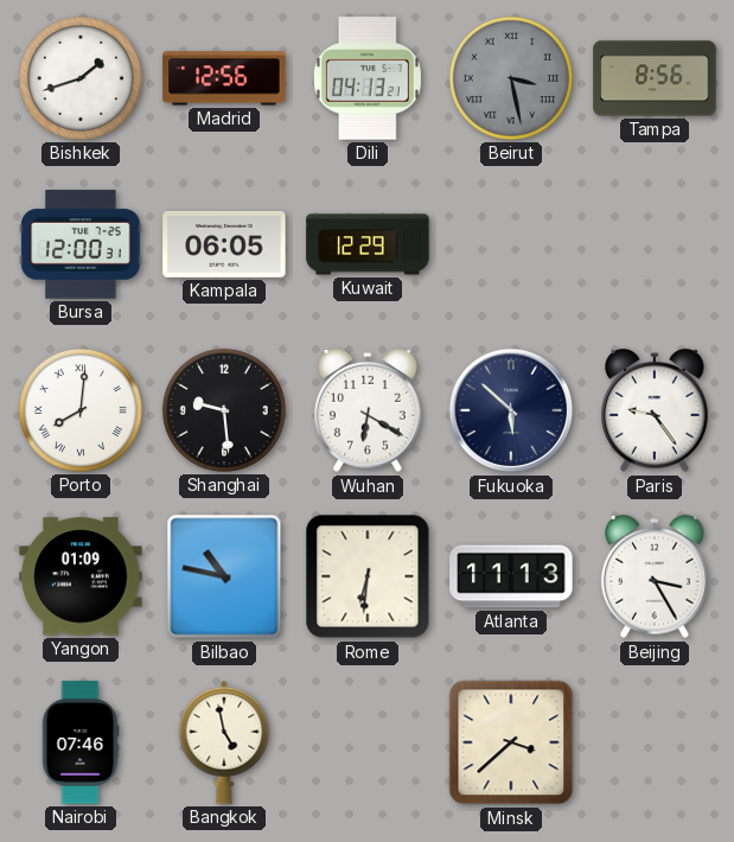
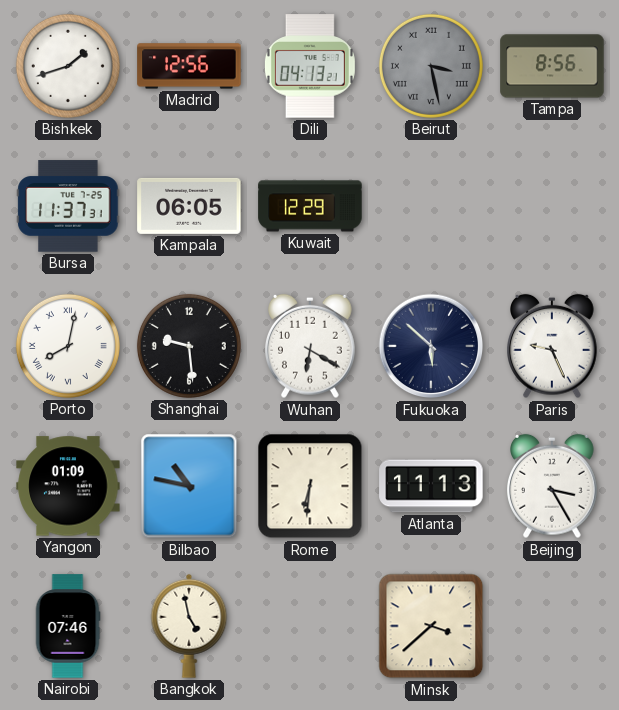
Bursa: 12:00 -> 11:37 (68, 206)
Porto: 8:01 -> 8:02 (68, 346)
Paris: 9:24 -> 9:26 (553, 346)
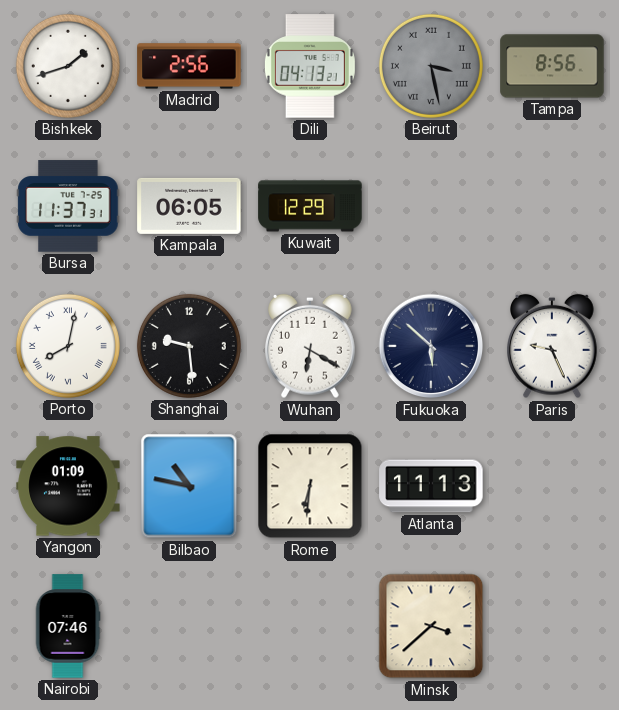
Madrid: 12:56 -> 2:56 (189, 66)
Beijing: 3:25 -> none (553, 486)
Bangkok: 4:58 -> none (189, 626)
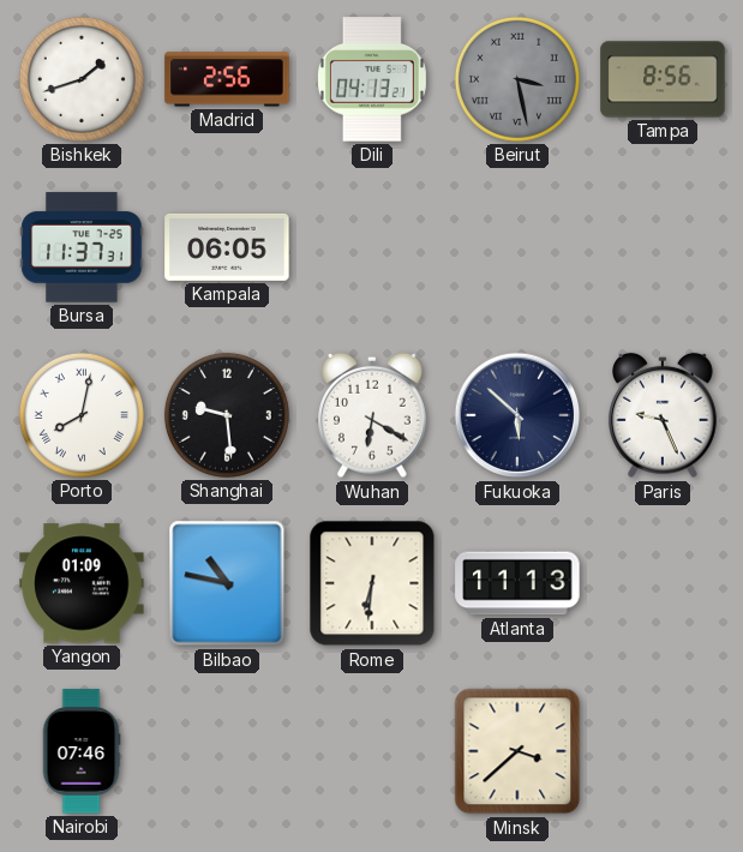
Kuwait: 12:29 -> none (310, 206)
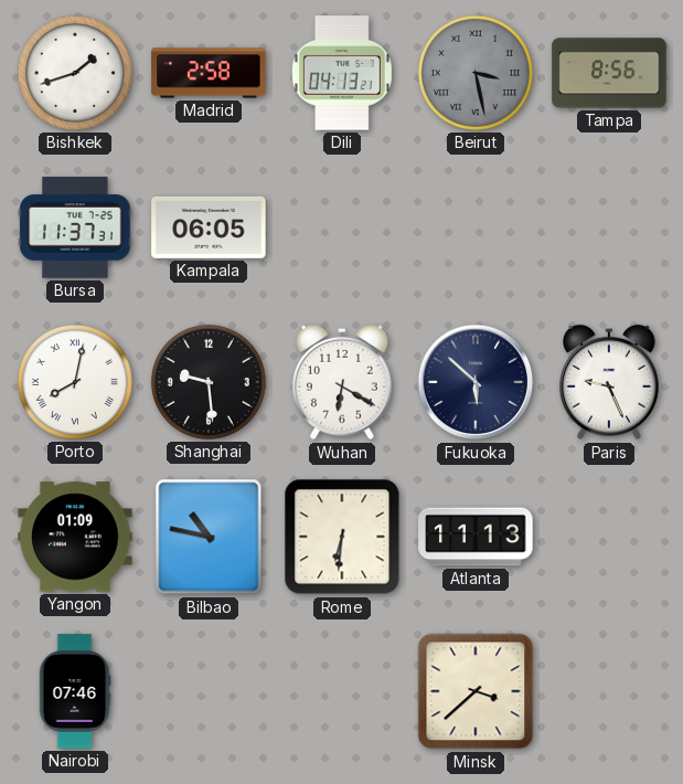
Madrid: 2:56 -> 2:58 (209, 73)
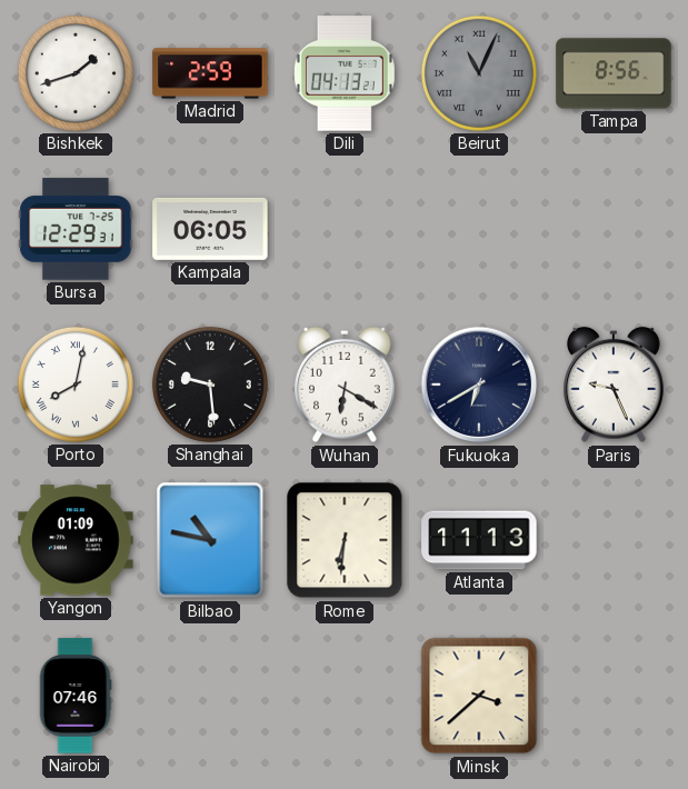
Madrid: 2:58 -> 2:59 (210, 73)
Beirut: 3:28 -> 11:04 (479, 73)
Bursa: 11:37 -> 12:29 (76, 229)
Fukuoka: 5:52 -> 6:40 (479, 384)
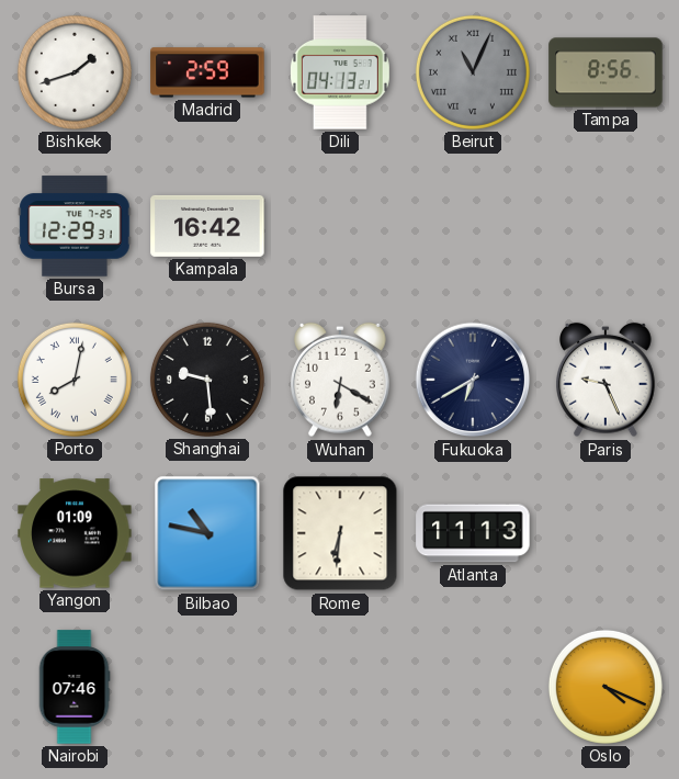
Kampala: 06:05 -> 16:42 (207, 226)
Minsk: 3:38 -> none (479, 696)
Oslo: none -> 4:19 (606, 687)
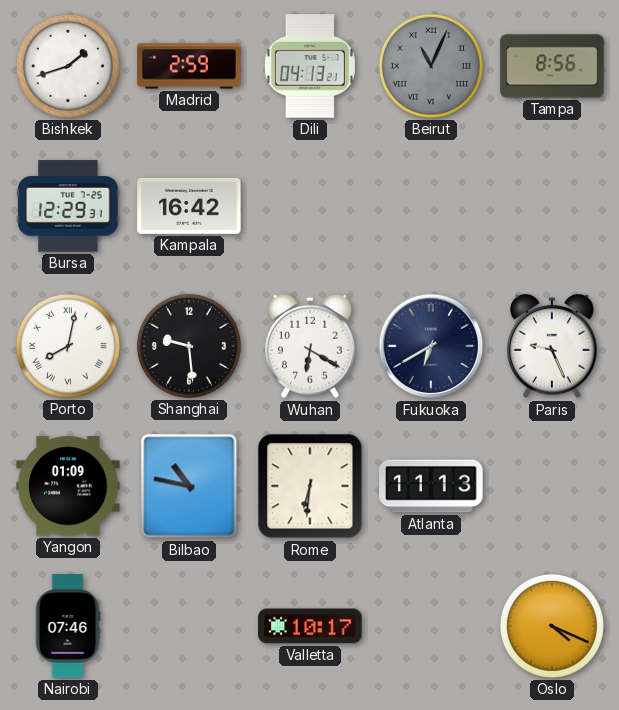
Valletta: none -> 10:17 (310, 626)
